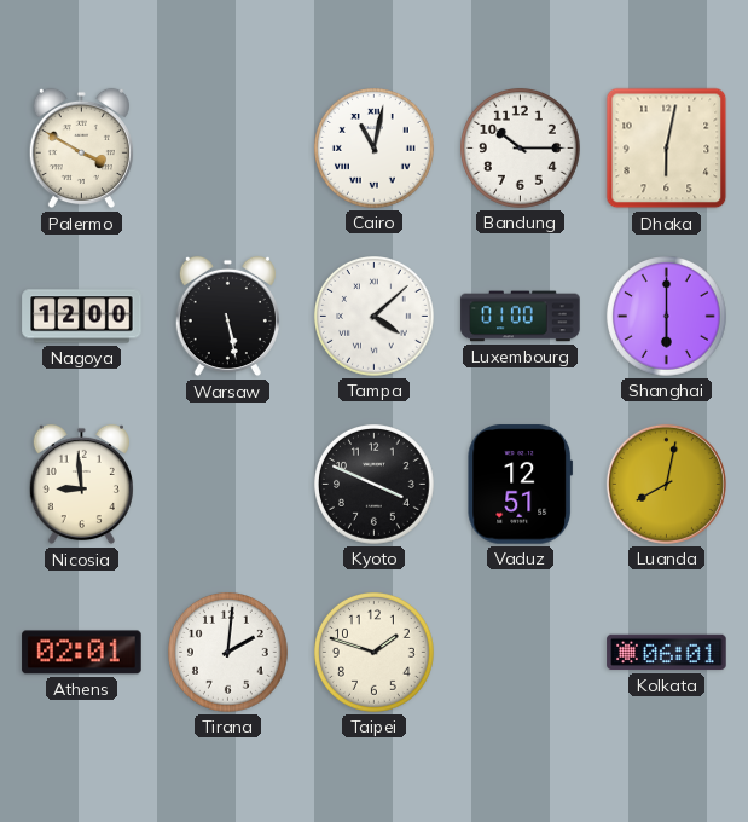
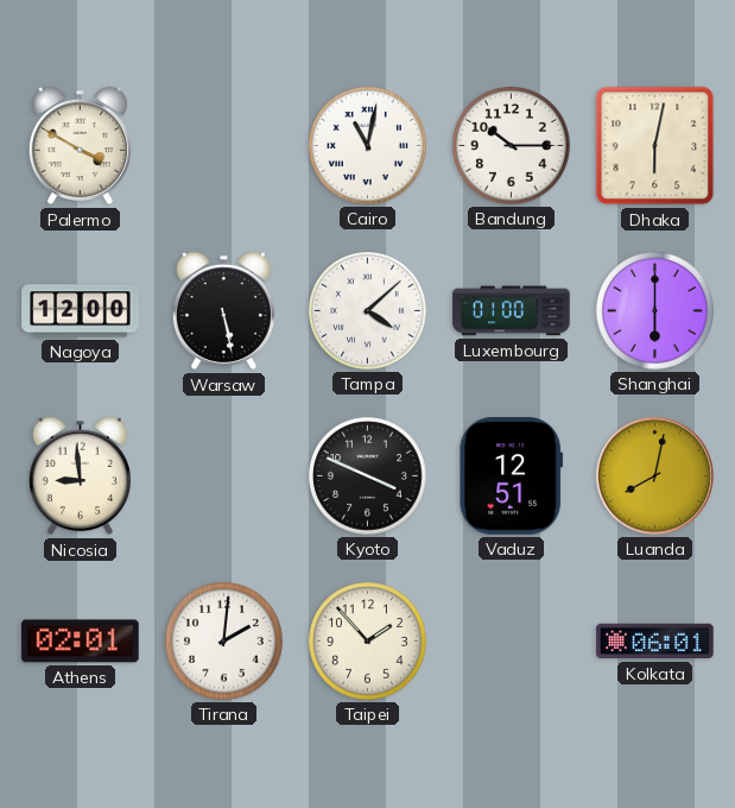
Taipei: 1:48 -> 1:53 (368, 642)
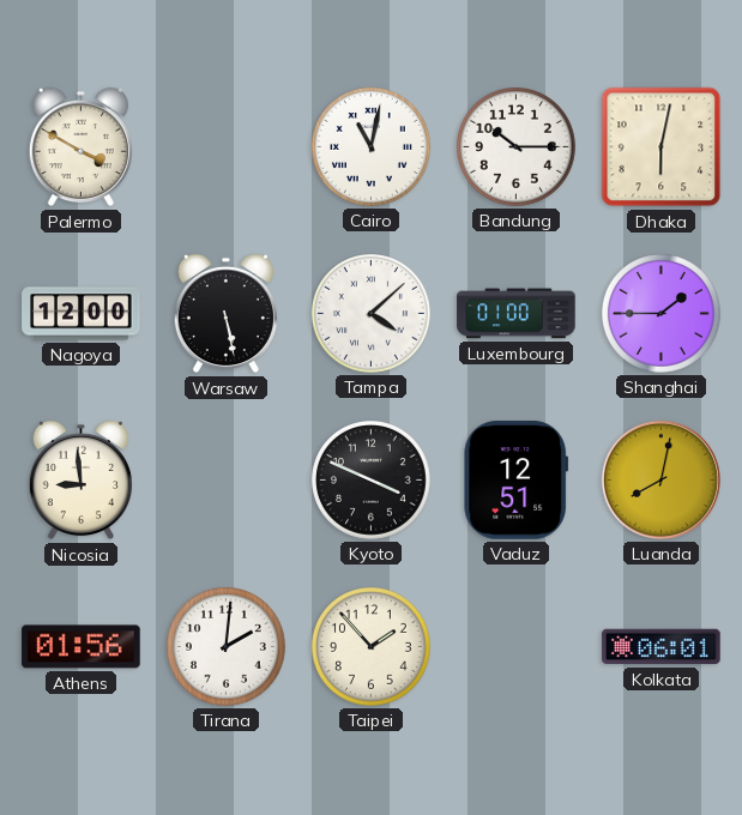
Shanghai: 6:00 -> 1:45 (662, 314)
Athens: 02:01 -> 01:56 (82, 647)
